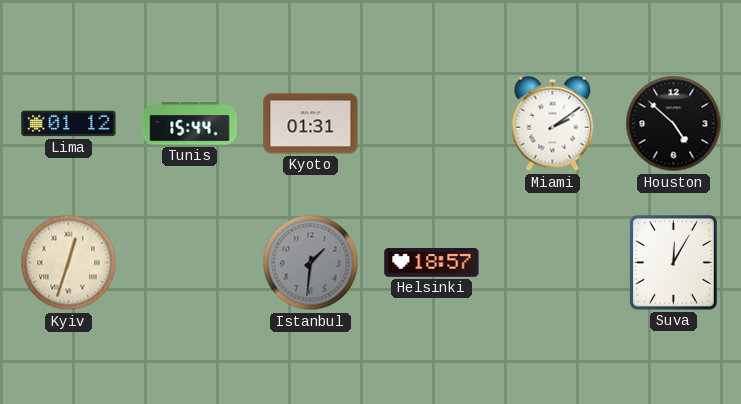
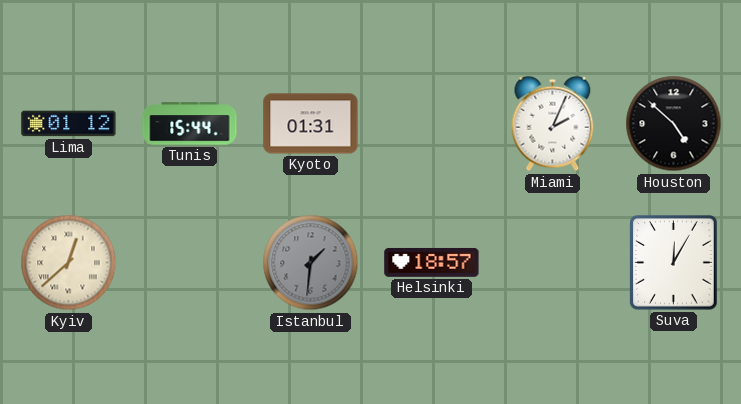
Miami: 2:09 -> 2:04 (553, 124)
Kyiv: 12:33 -> 12:38 (69, 263)
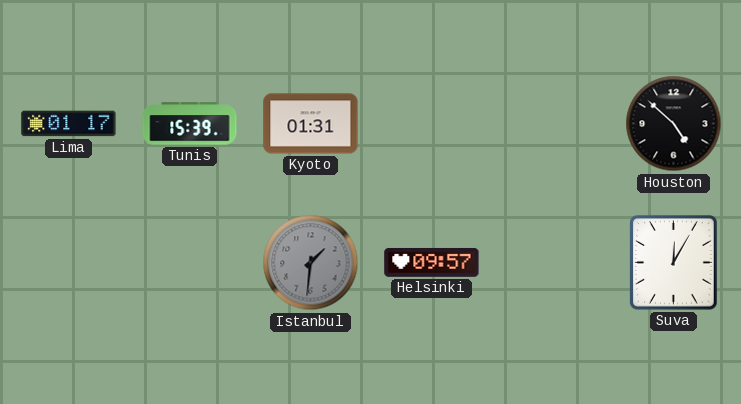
Lima: 01:12 -> 01:17 (69, 124)
Tunis: 15:44 -> 15:39 (190, 124)
Miami: 2:04 -> none (553, 124)
Kyiv: 12:38 -> none (69, 263)
Helsinki: 18:57 -> 09:57 (432, 262)
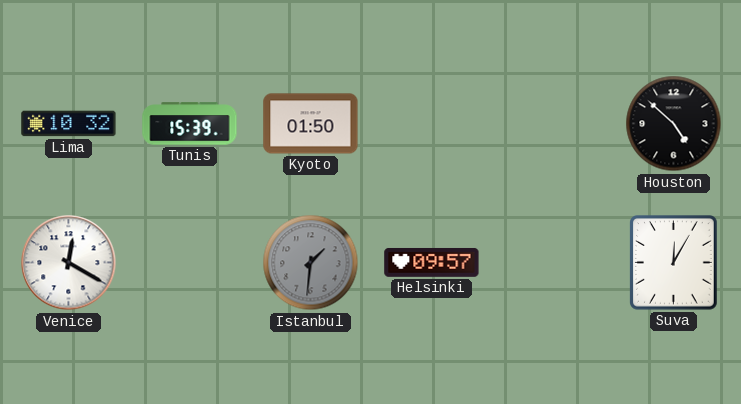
Lima: 01:17 -> 10:32 (69, 124)
Kyoto: 01:31 -> 01:50 (311, 124)
Venice: none -> 12:20 (69, 263)
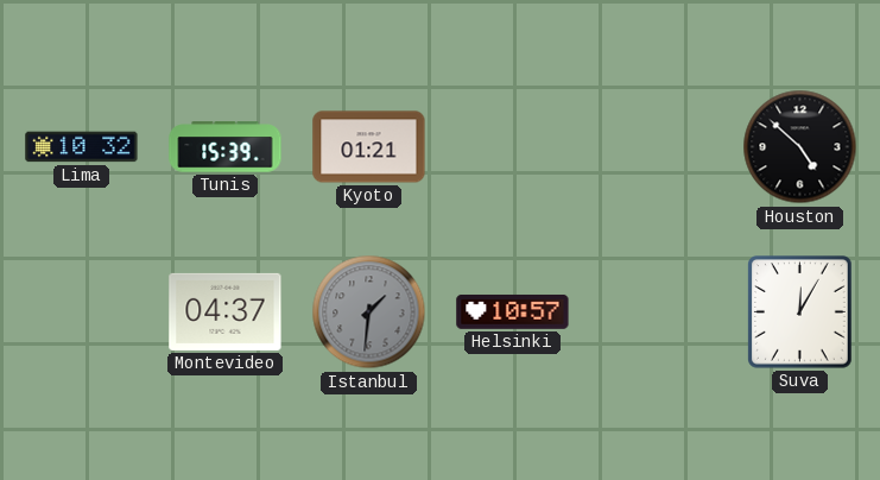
Kyoto: 01:50 -> 01:21 (369, 147)
Venice: 12:20 -> none (69, 263)
Montevideo: none -> 04:37 (226, 311)
Helsinki: 09:57 -> 10:57 (513, 311)
